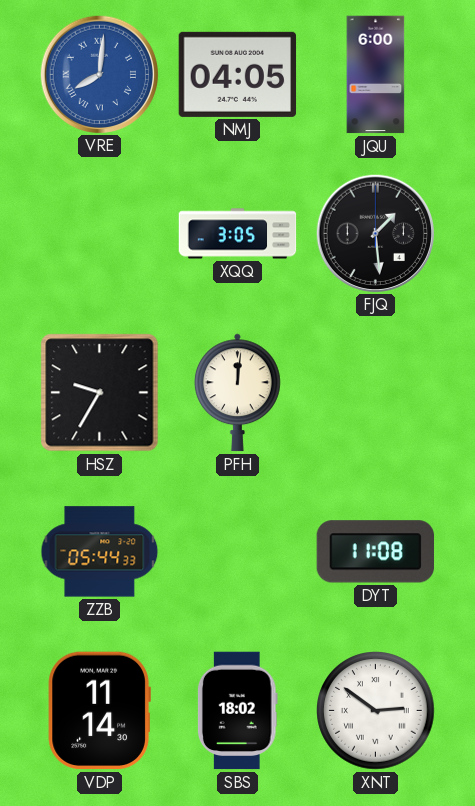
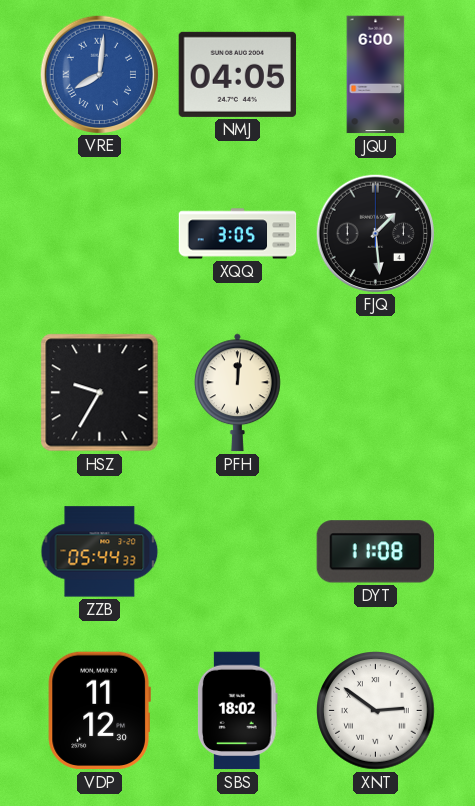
VDP: 11:14 -> 11:12 (99, 711)
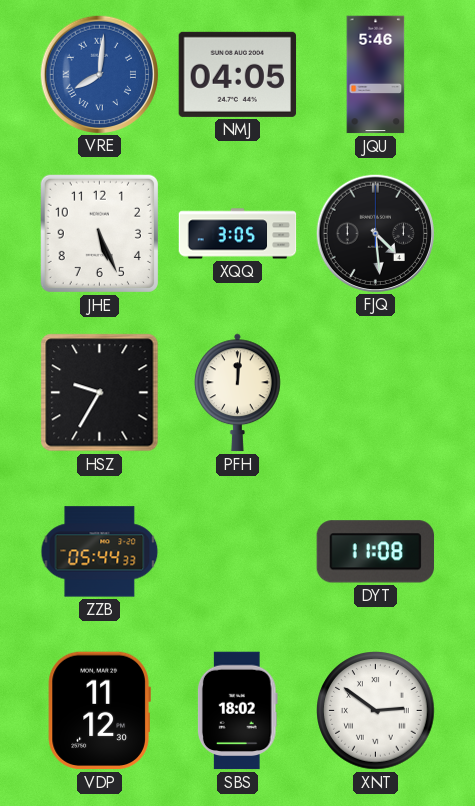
JQU: 6:00 -> 5:46 (376, 75)
JHE: none -> 5:26 (99, 233)
FJQ: 1:29 -> 4:29 (375, 233)
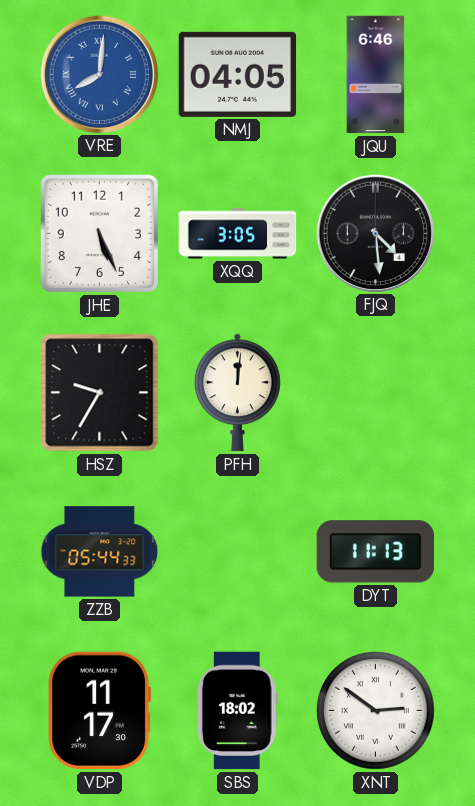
JQU: 5:46 -> 6:46 (376, 75)
DYT: 11:08 -> 11:13 (375, 552)
VDP: 11:12 -> 11:17 (99, 711)
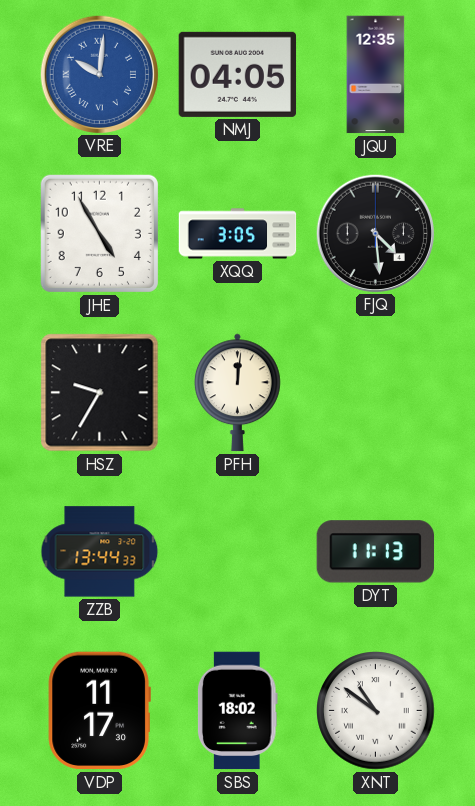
VRE: 8:01 -> 10:01 (99, 74)
JQU: 6:46 -> 12:35 (376, 75)
JHE: 5:26 -> 4:55 (99, 233)
ZZB: 05:44 -> 13:44 (100, 552)
XNT: 2:51 -> 10:51 (376, 711)
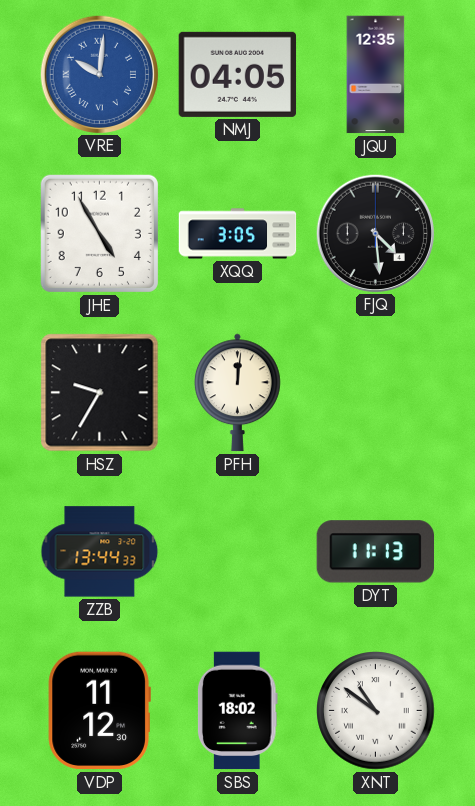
VDP: 11:17 -> 11:12 (99, 711)
